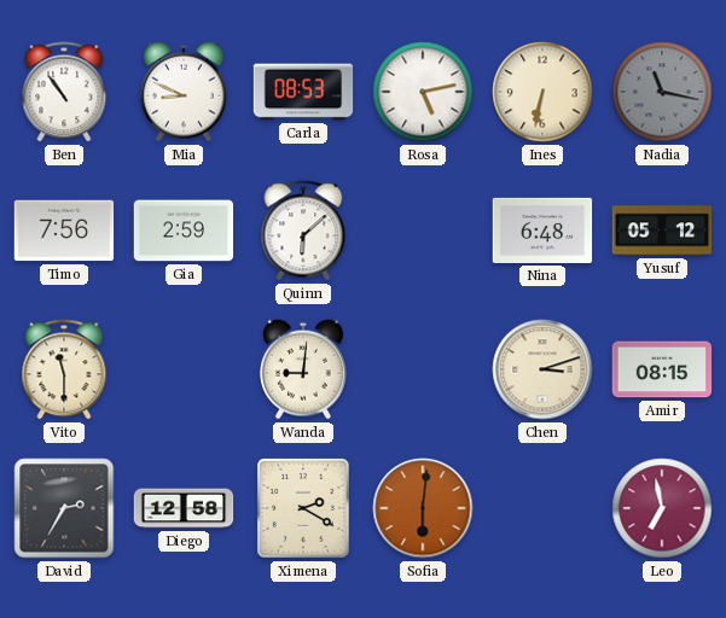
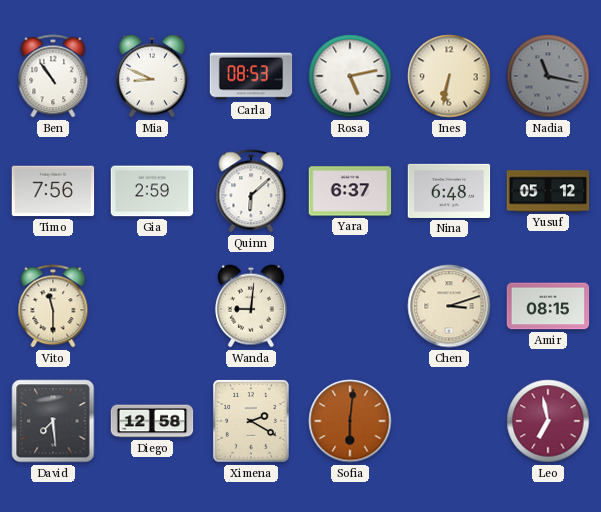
Yara: none -> 6:37 (350, 191)
David: 2:35 -> 7:29 (53, 421)
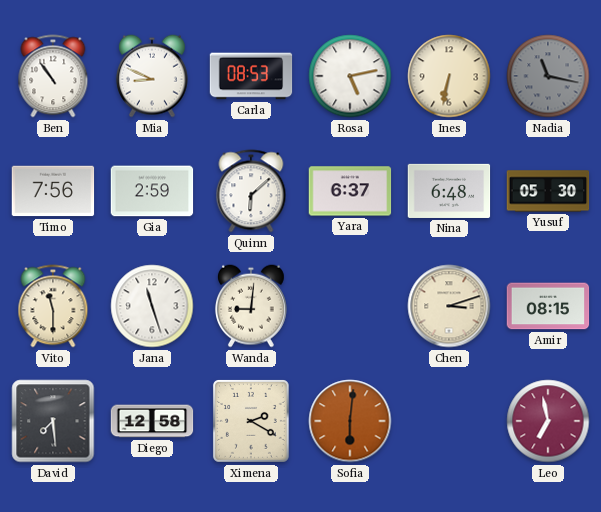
Yusuf: 05:12 -> 05:30 (548, 191)
Jana: none -> 11:27 (152, 306)
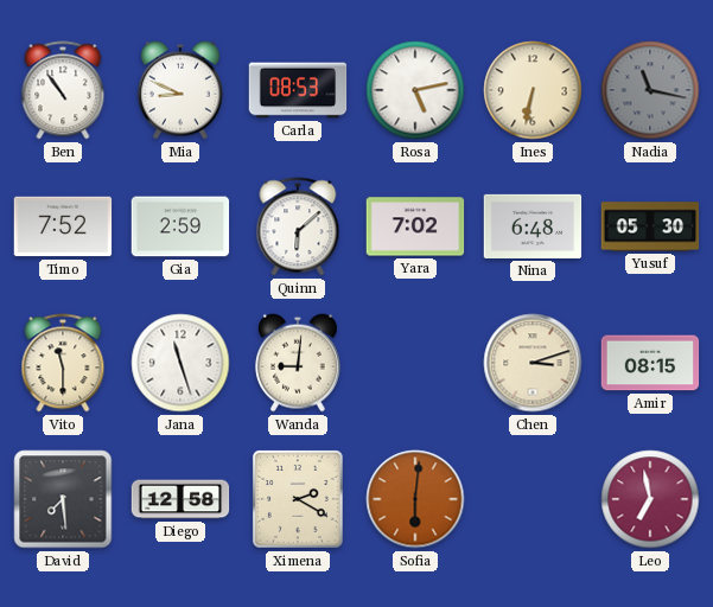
Timo: 7:56 -> 7:52 (63, 226)
Yara: 6:37 -> 7:02 (415, 226)
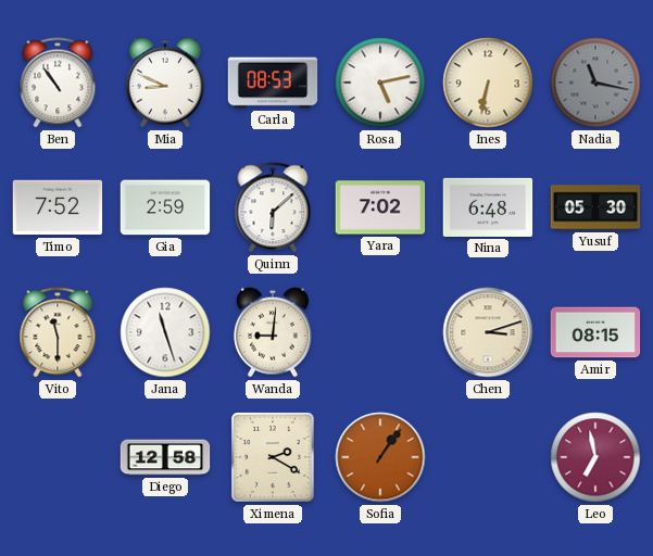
David: 7:29 -> none (63, 499)
Sofia: 6:01 -> 1:06 (380, 457)
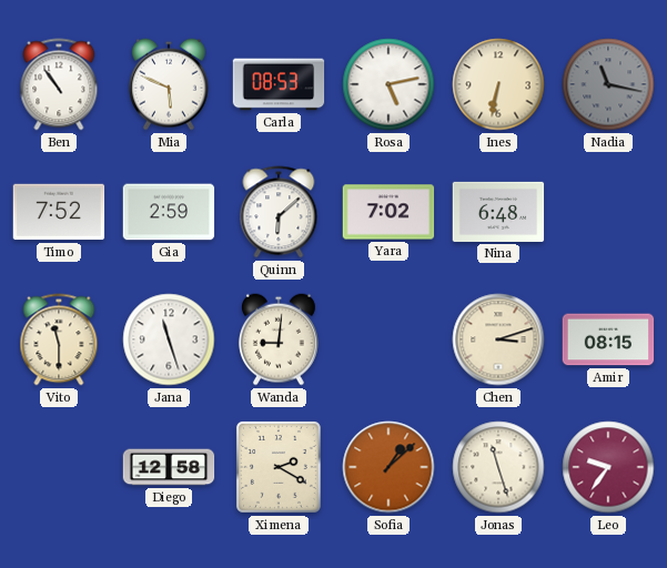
Mia: 8:49 -> 5:49 (169, 84)
Yusuf: 05:30 -> none (595, 207)
Sofia: 1:06 -> 1:08 (388, 467)
Jonas: none -> 11:27 (498, 467)
Leo: 6:58 -> 9:36 (608, 467)
